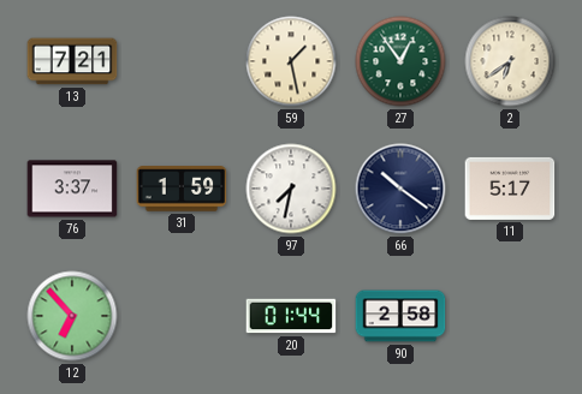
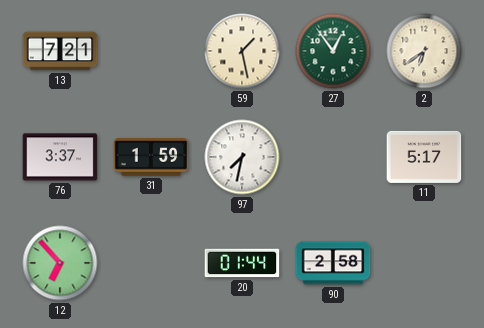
66: 10:21 -> none (400, 189)
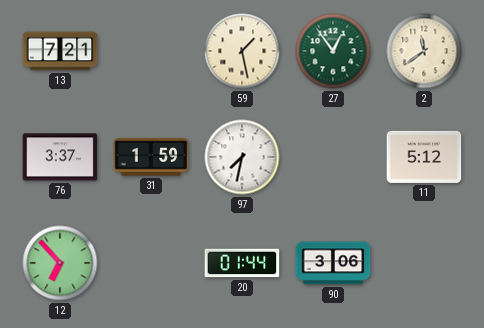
2: 6:39 -> 11:39 (424, 51)
11: 5:17 -> 5:12 (424, 157)
90: 2:58 -> 3:06 (333, 263)
